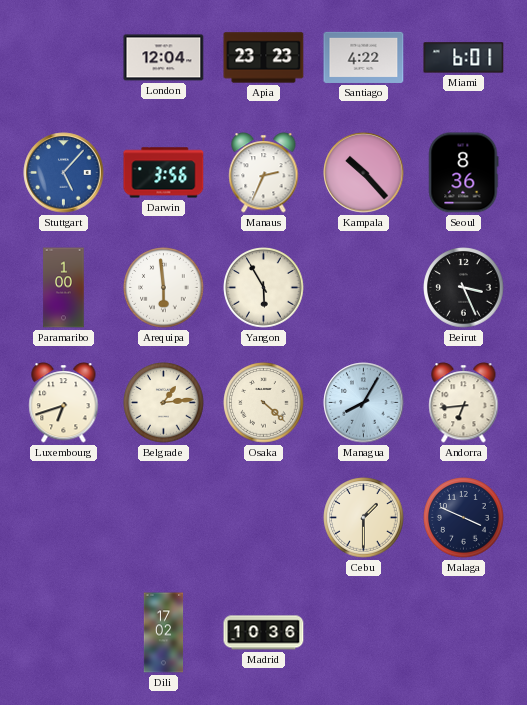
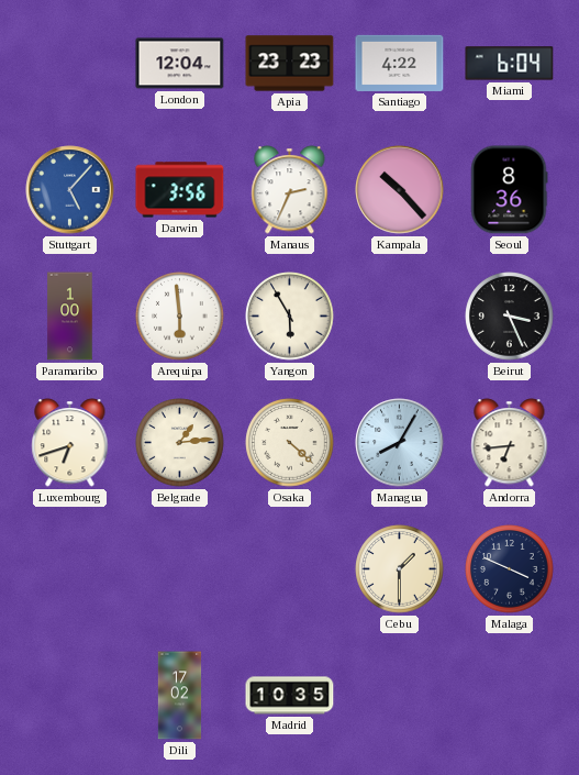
Miami: 6:01 -> 6:04 (510, 64)
Madrid: 10:36 -> 10:35 (290, 696)
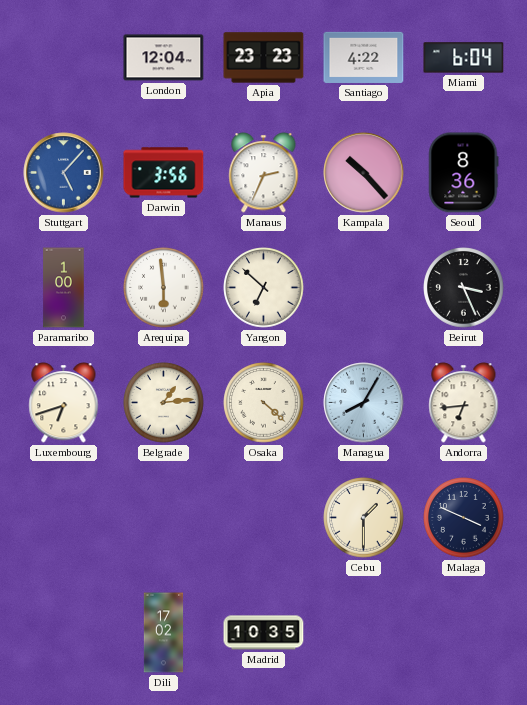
Yangon: 5:55 -> 6:52 (264, 288)
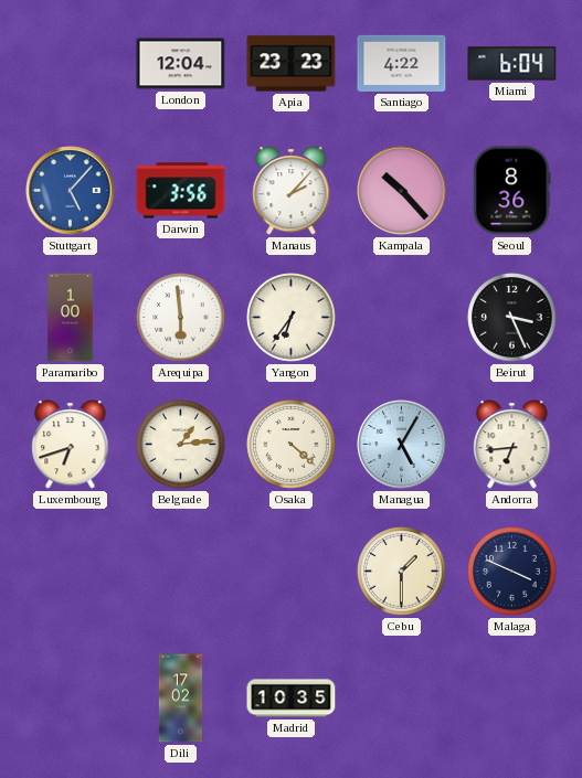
Manaus: 2:34 -> 2:07 (292, 191)
Yangon: 6:52 -> 6:36 (292, 318)
Managua: 8:05 -> 5:05 (402, 445)
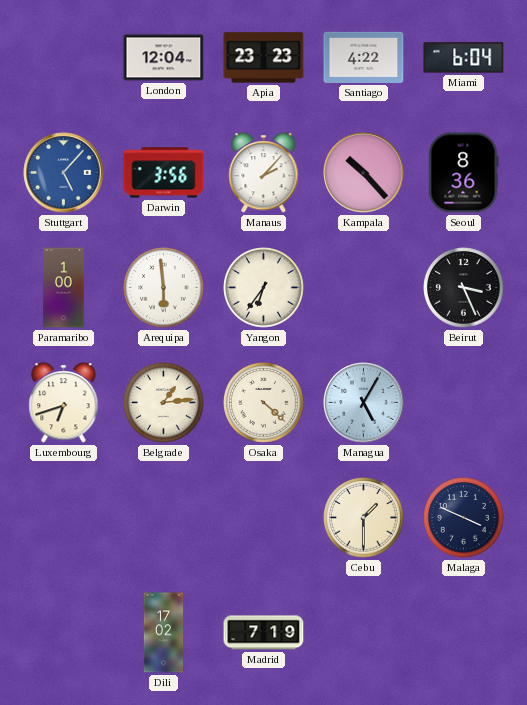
Andorra: 6:44 -> none (512, 445)
Madrid: 10:35 -> 7:19 (264, 633)
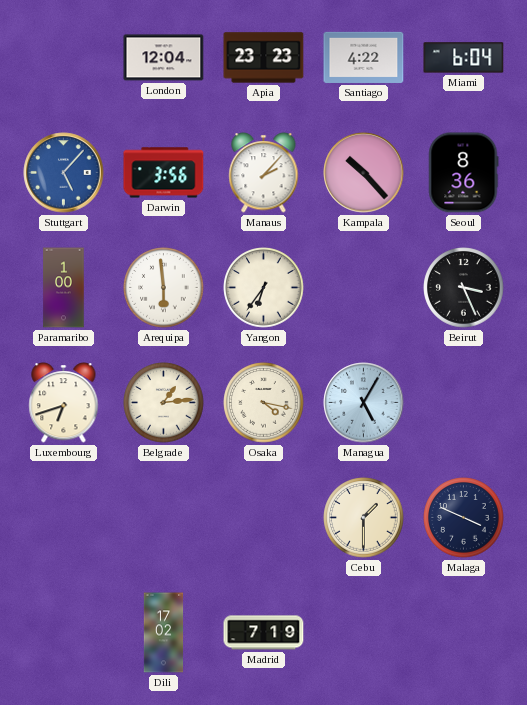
Osaka: 4:22 -> 4:17 (264, 403)
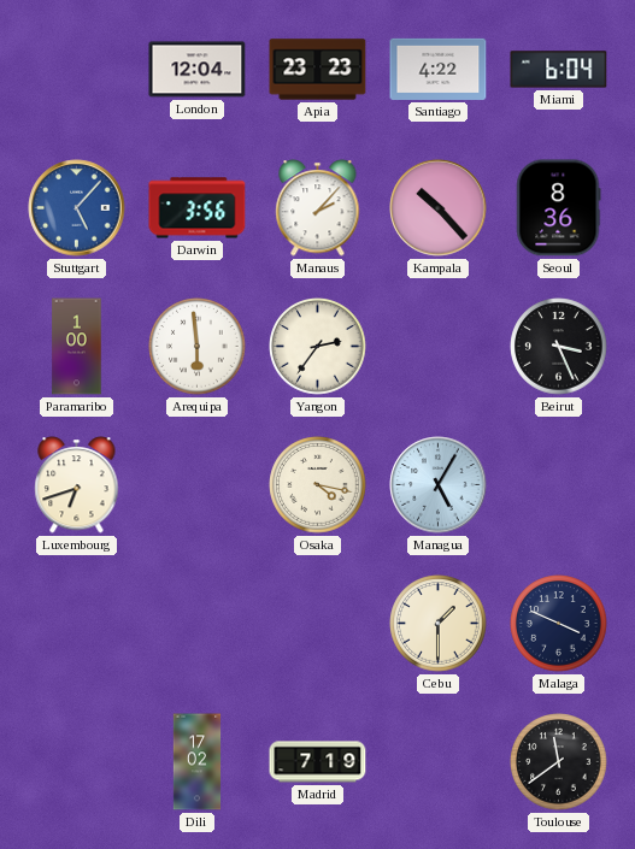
Yangon: 6:36 -> 2:36 (318, 347)
Belgrade: 1:14 -> none (164, 403)
Toulouse: none -> 11:39 (559, 762)
